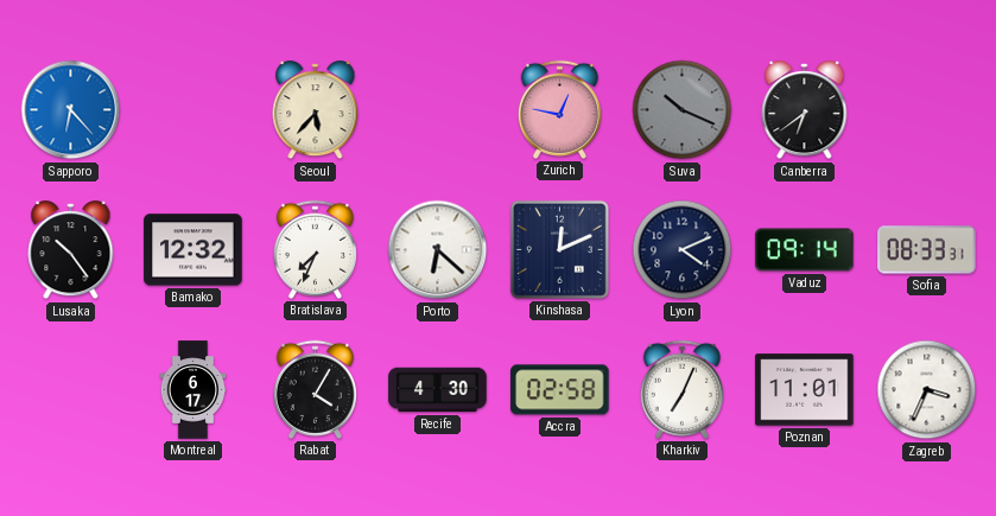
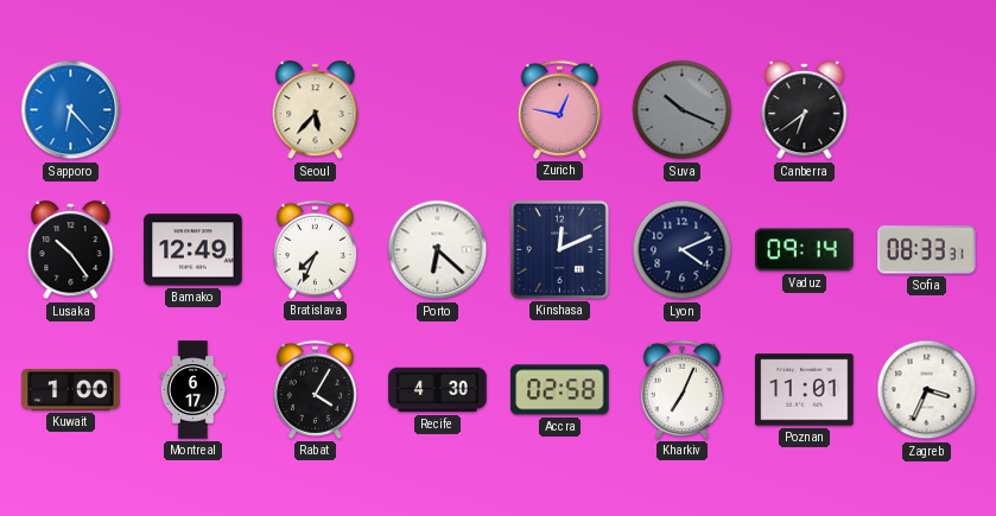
Bamako: 12:32 -> 12:49 (194, 250)
Kuwait: none -> 1:00 (71, 390)
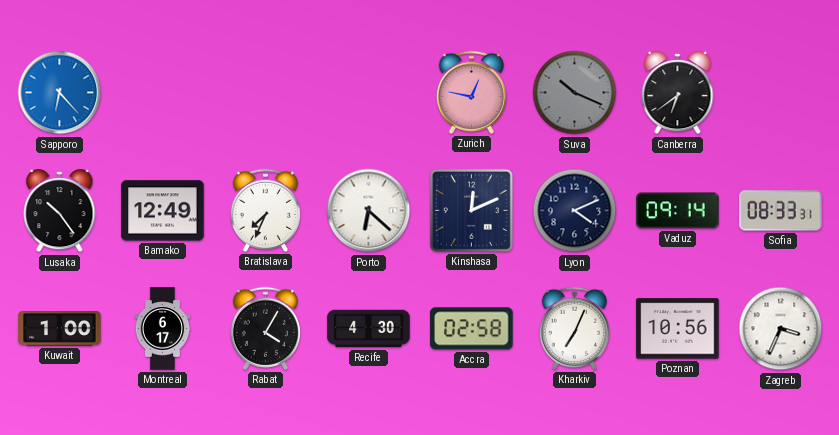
Seoul: 5:37 -> none (316, 110)
Poznan: 11:01 -> 10:56 (678, 329)
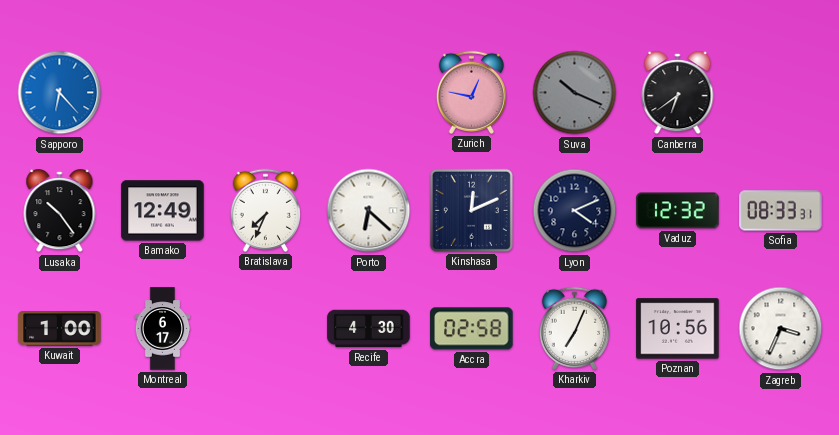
Vaduz: 09:14 -> 12:32 (678, 211)
Rabat: 4:05 -> none (265, 328)
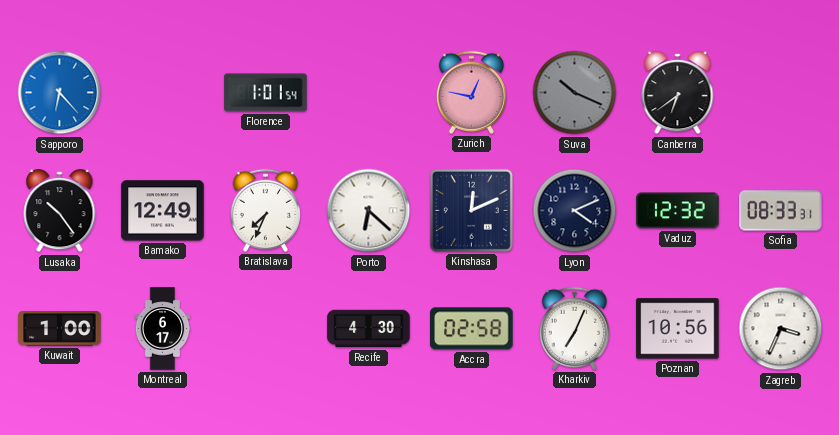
Florence: none -> 1:01 (266, 93)
